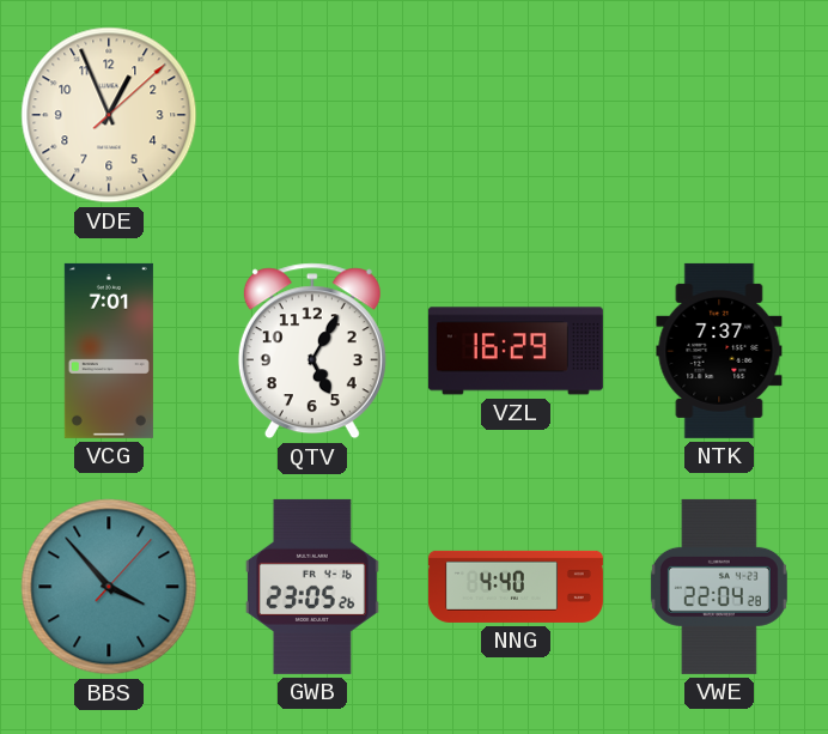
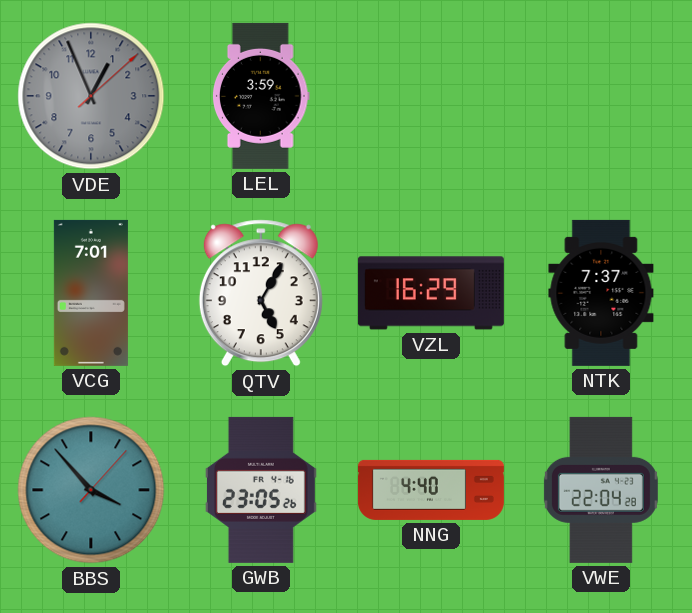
VDE dial: cream -> grey (91, 96)
LEL: none -> 3:59 (262, 96)
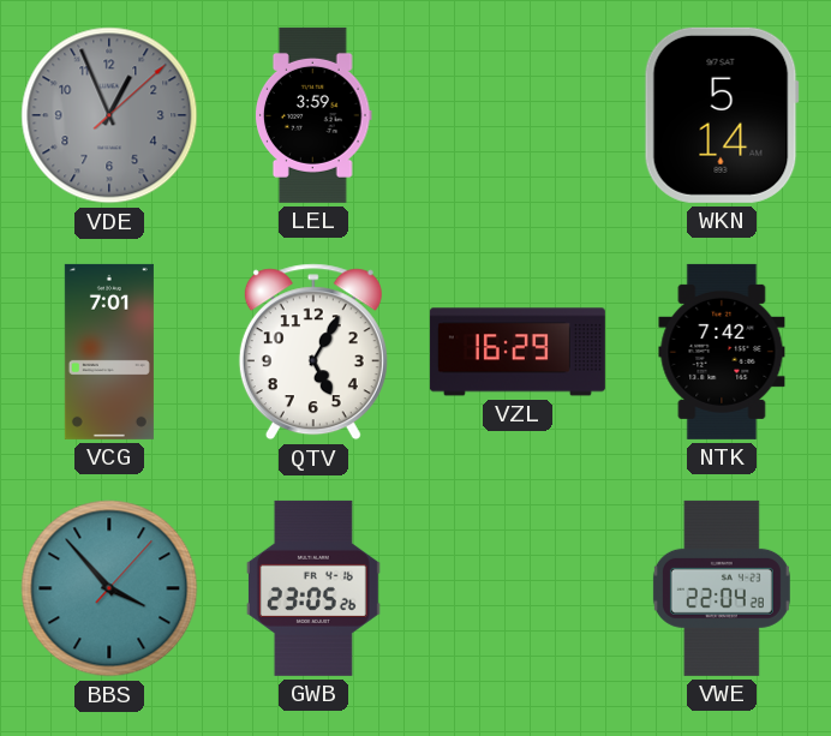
WKN: none -> 5:14 (722, 115)
NTK: 7:37 -> 7:42 (722, 352)
NNG: 4:40 -> none (431, 490)
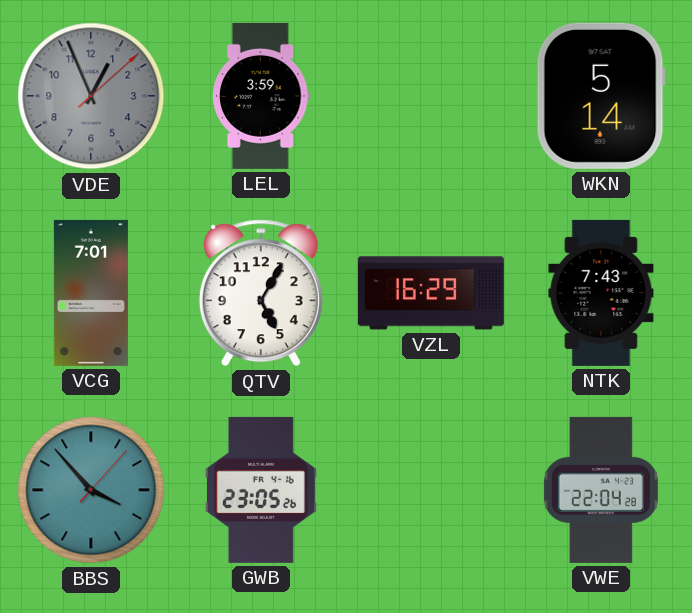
NTK: 7:42 -> 7:43 (601, 293)
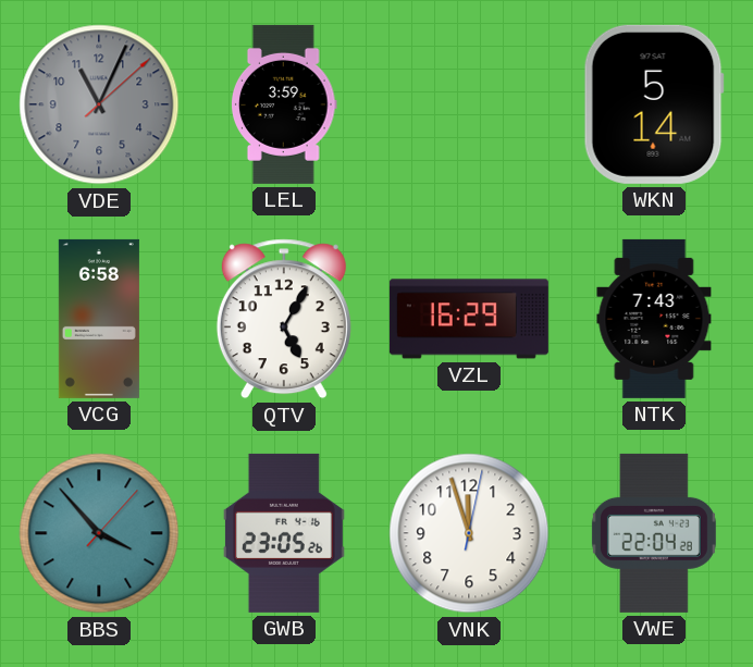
VDE: 12:56 -> 11:04 (99, 104)
VCG: 7:01 -> 6:58 (99, 319)
VNK: none -> 11:57 (469, 533)
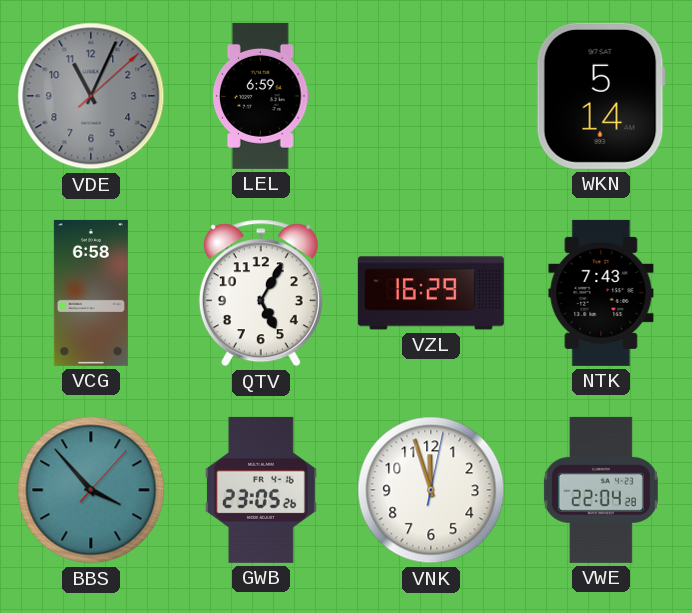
LEL: 3:59 -> 6:59 (262, 96)
